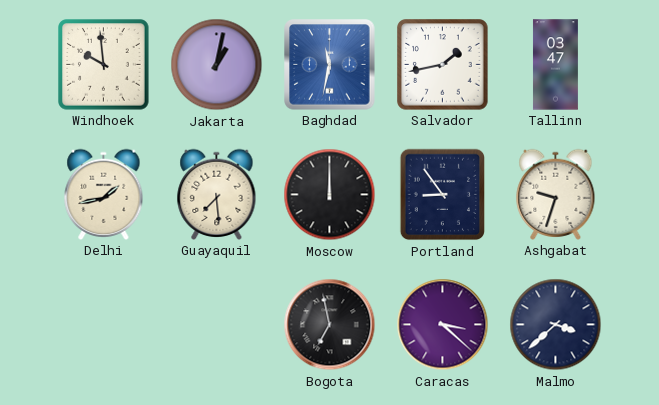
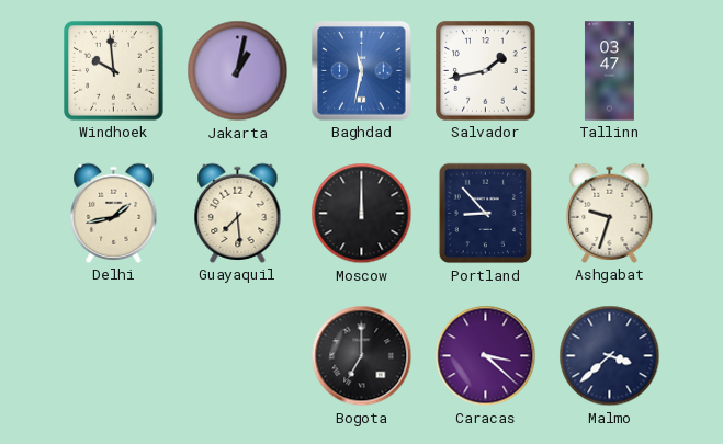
Portland: 8:54 -> 8:53 (485, 214)
Bogota: 6:58 -> 7:00 (362, 356)
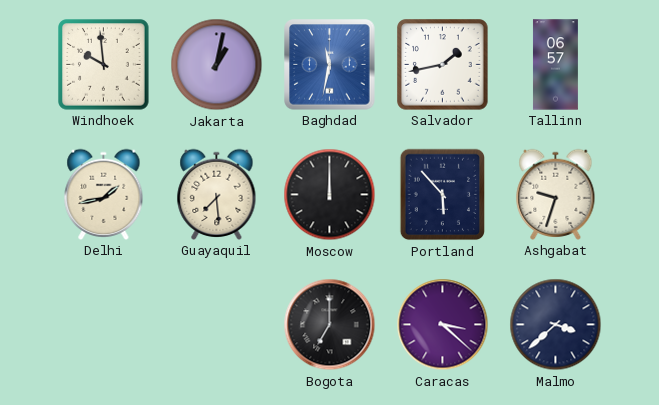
Tallinn: 03:47 -> 06:57 (555, 65)
Portland: 8:53 -> 5:53 (442, 195)
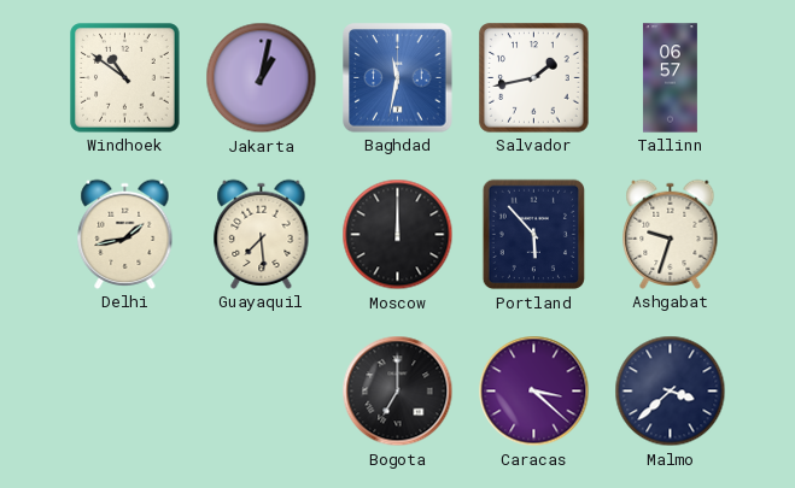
Windhoek: 9:59 -> 10:51 (125, 78)
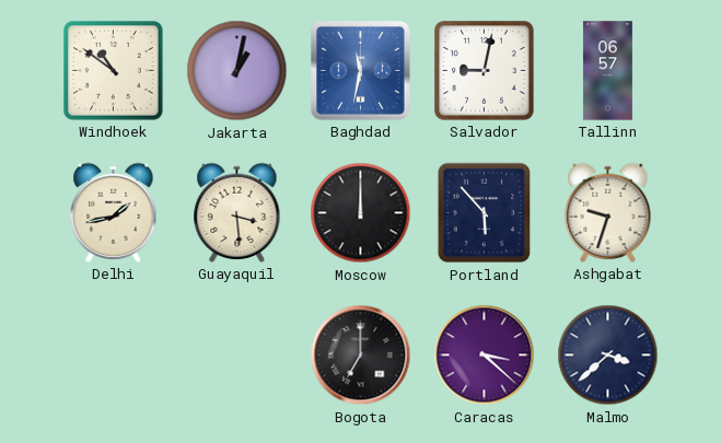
Salvador: 1:43 -> 9:02 (485, 71)
Guayaquil: 7:29 -> 3:29 (237, 212)
